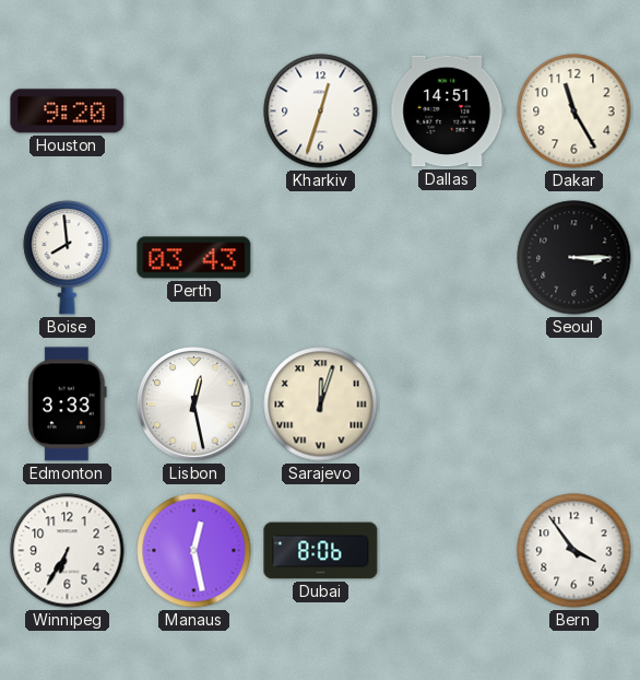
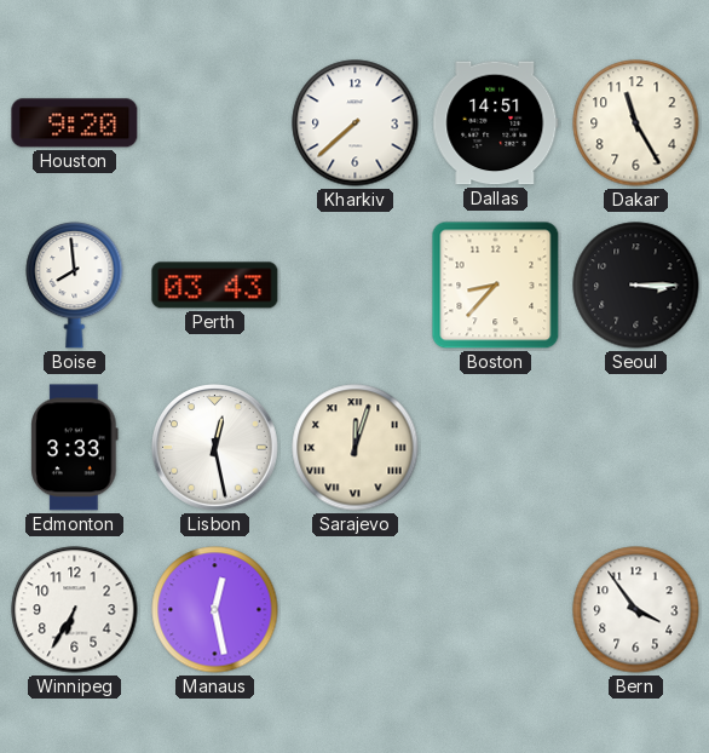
Kharkiv: 12:33 -> 7:38 (356, 123)
Boston: none -> 8:37 (496, 286)
Dubai: 8:06 -> none (321, 551)
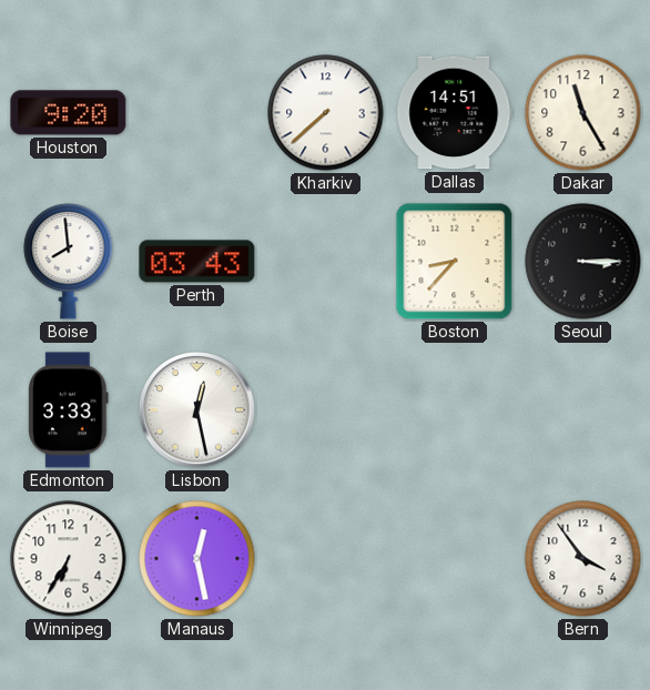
Sarajevo: 12:03 -> none (356, 448)
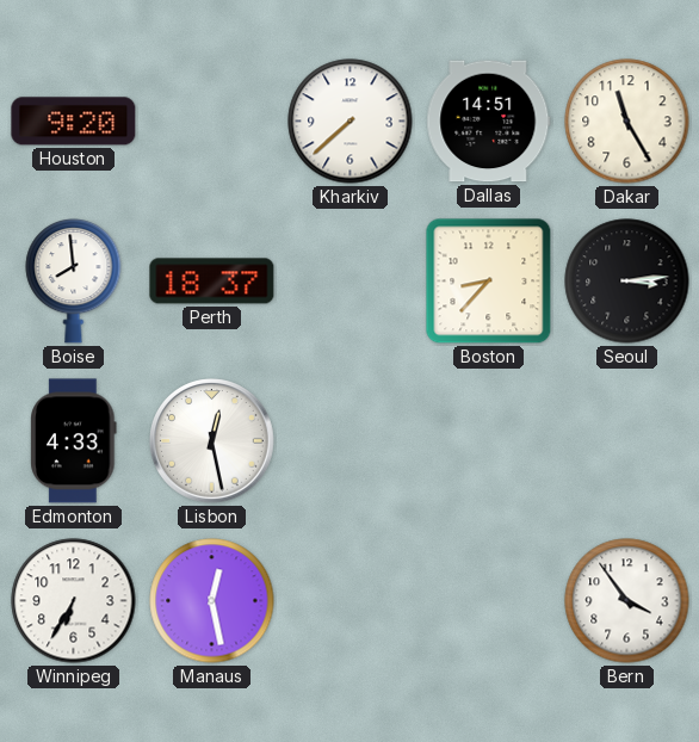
Perth: 03:43 -> 18:37 (212, 282)
Seoul: 3:15 -> 3:14 (627, 282)
Edmonton: 3:33 -> 4:33 (74, 441)
